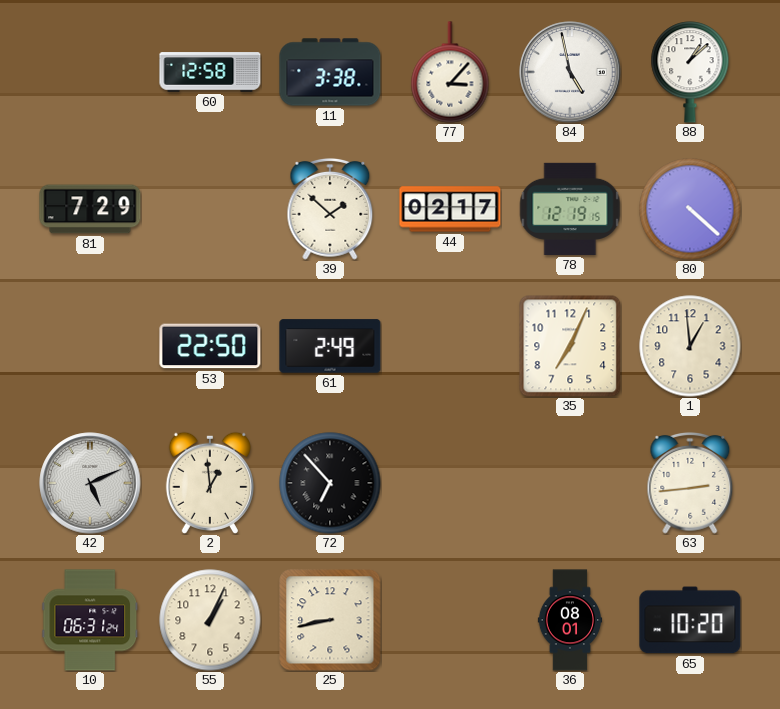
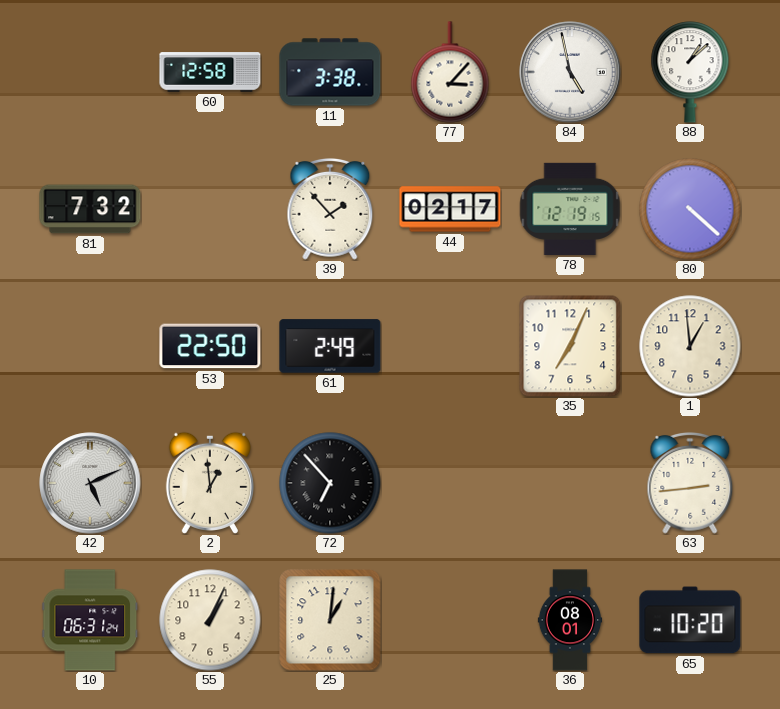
81: 7:29 -> 7:32 (90, 209)
39: 1:52 -> 1:53 (330, 210)
25: 8:43 -> 1:01 (330, 620)
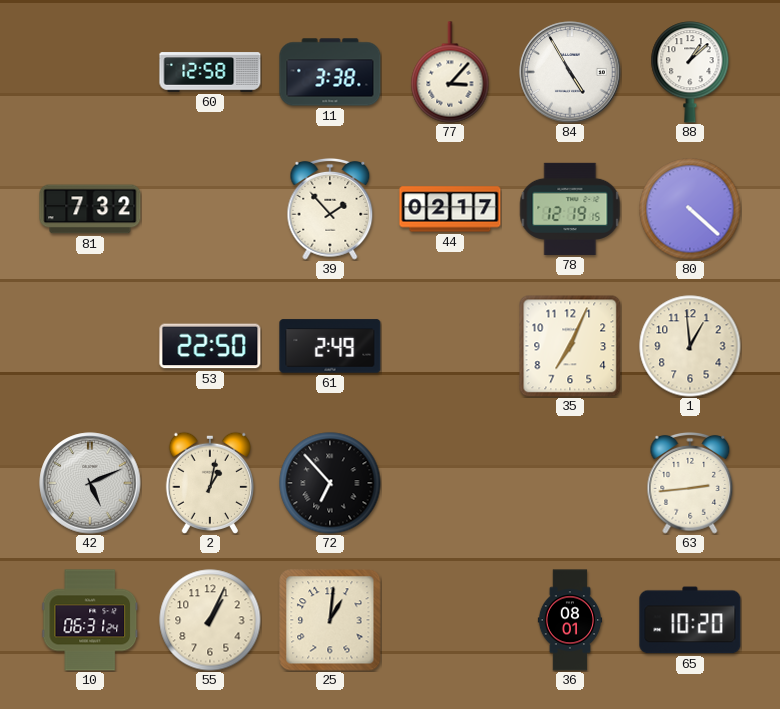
84: 4:58 -> 4:55 (570, 72)
2: 12:59 -> 1:02 (210, 482)
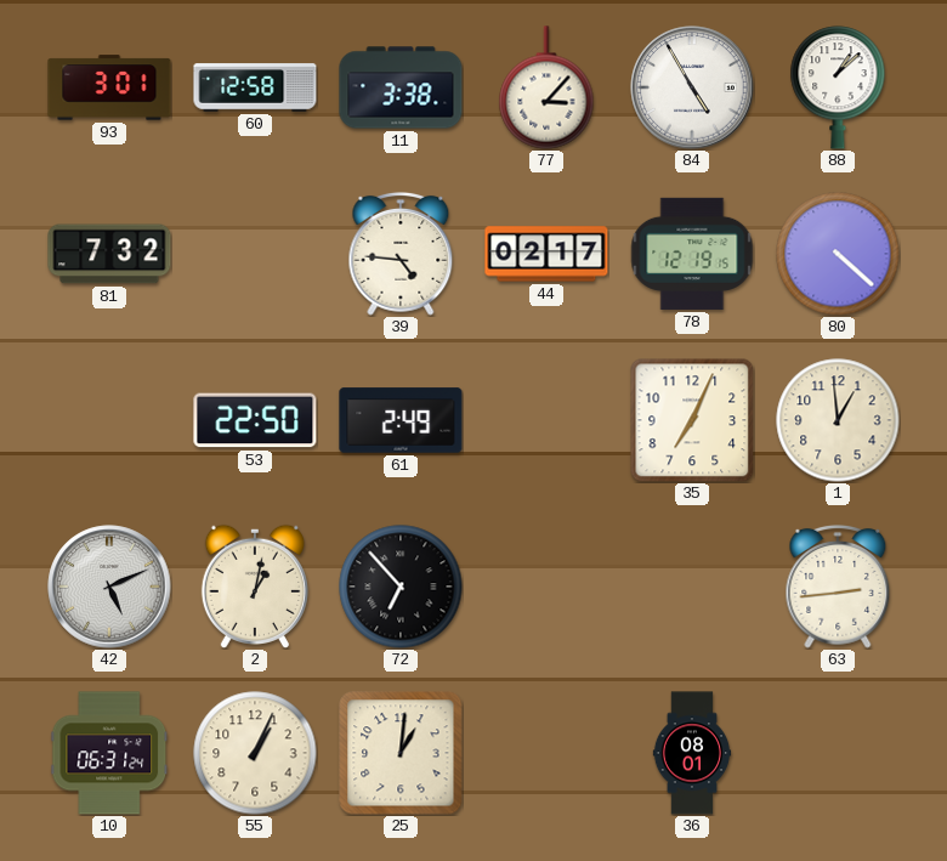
93: none -> 3:01 (109, 87)
39: 1:53 -> 4:46 (401, 255)
65: 10:20 -> none (690, 620)
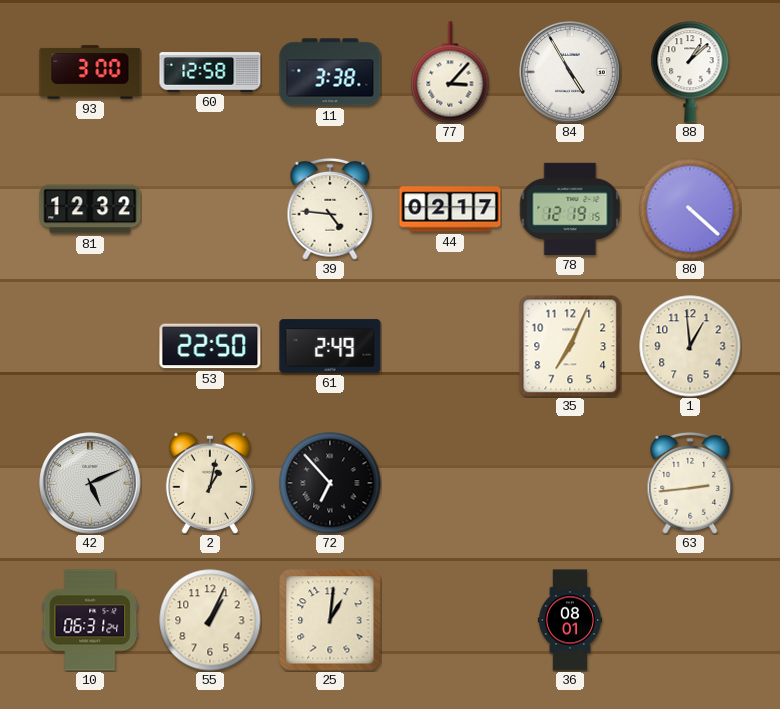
93: 3:01 -> 3:00 (90, 72)
81: 7:32 -> 12:32 (90, 209)
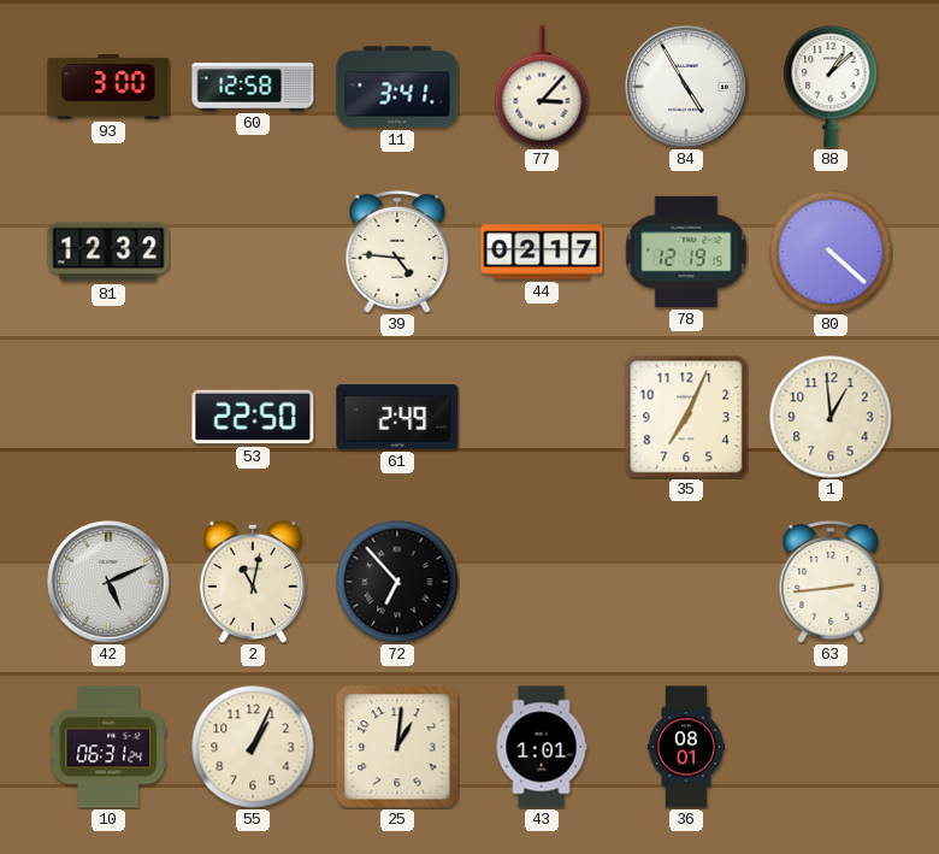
11: 3:38 -> 3:41 (397, 87)
2: 1:02 -> 11:02 (253, 581)
43: none -> 1:01 (542, 747)
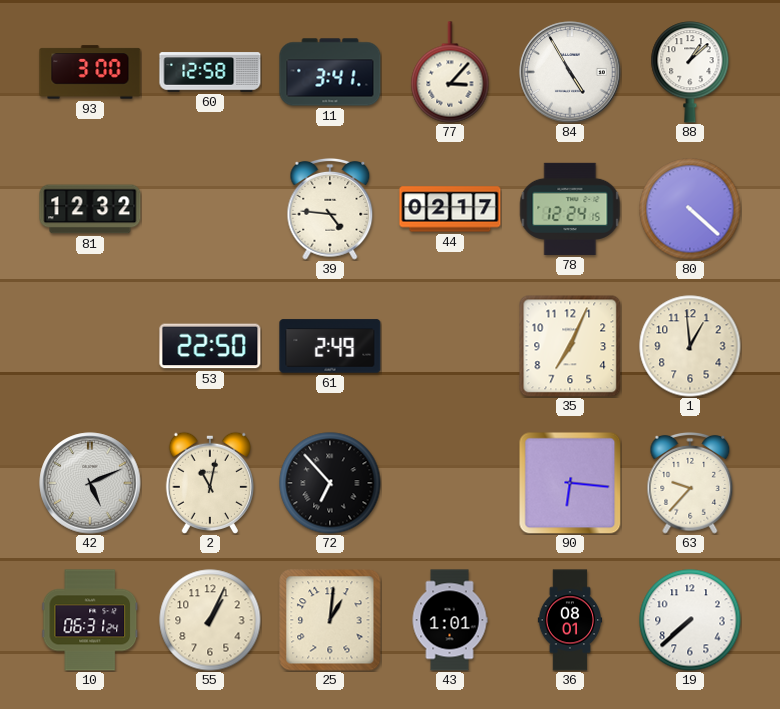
78: 12:19 -> 12:24 (570, 209)
90: none -> 6:16 (570, 483)
63: 2:44 -> 9:37 (690, 484)
19: none -> 7:38 (690, 620)
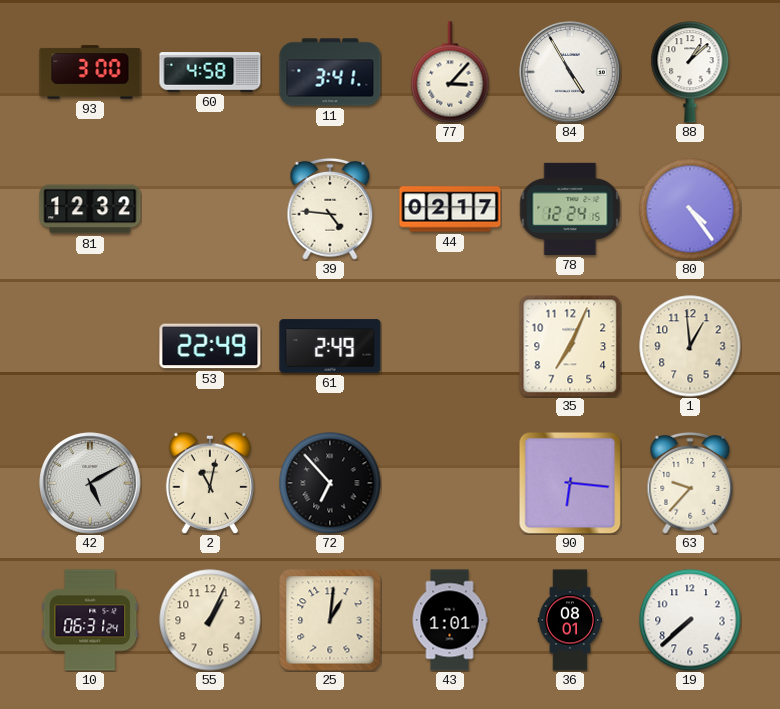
60: 12:58 -> 4:58 (210, 72)
80: 4:22 -> 4:24 (690, 209)
53: 22:50 -> 22:49 (210, 346)
42: 5:11 -> 5:10 (90, 483)
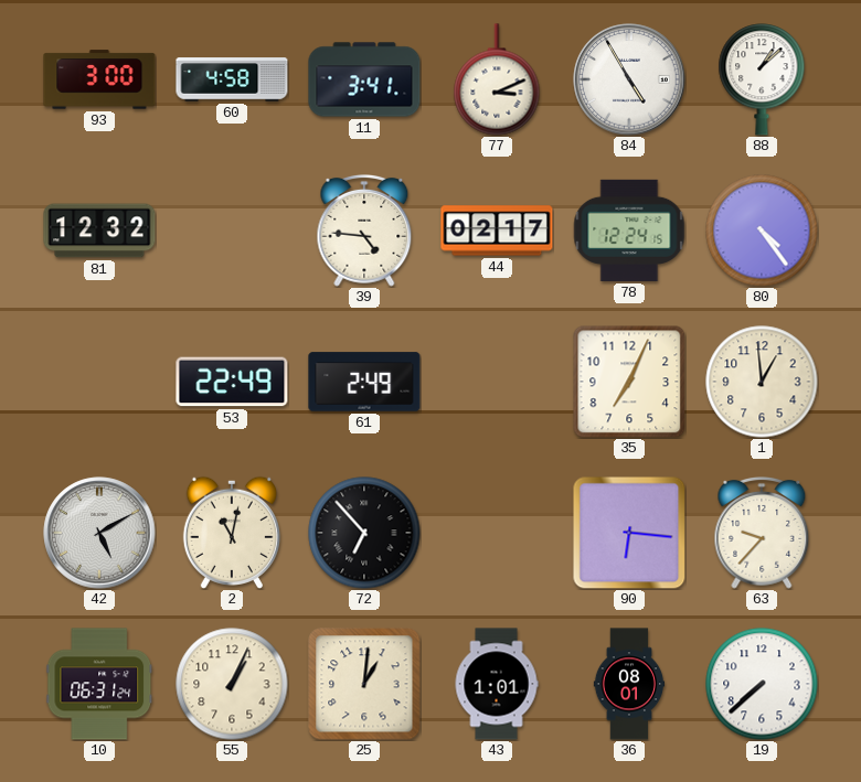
77: 3:07 -> 3:11 (497, 79)
